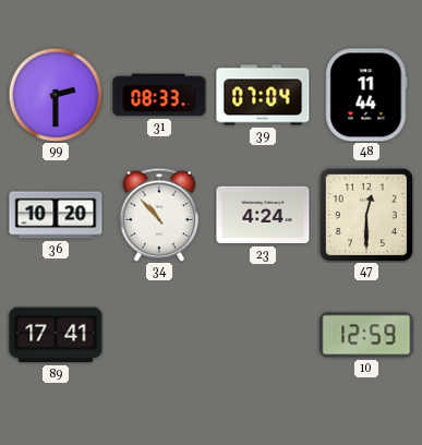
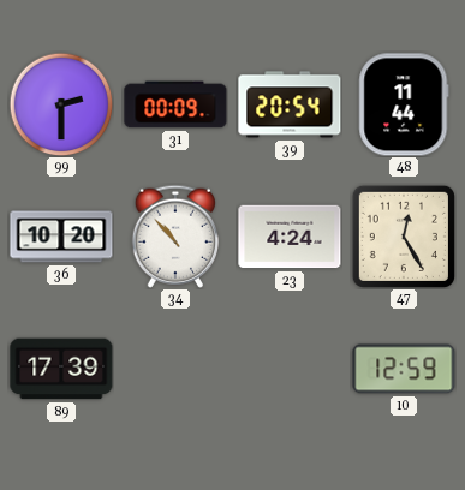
31: 08:33 -> 00:09 (175, 104)
39: 07:04 -> 20:54 (290, 104)
47: 12:30 -> 12:25 (404, 237)
89: 17:41 -> 17:39 (61, 369)
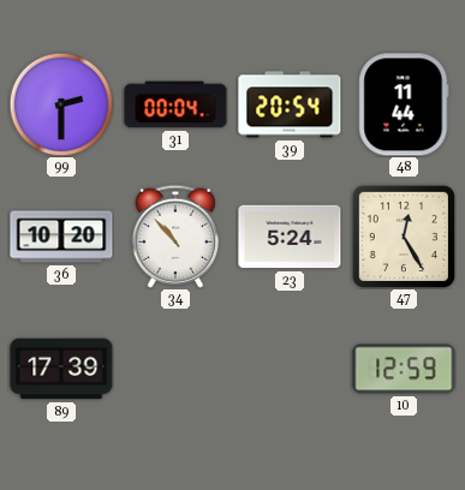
31: 00:09 -> 00:04 (175, 104)
23: 4:24 -> 5:24 (290, 237)
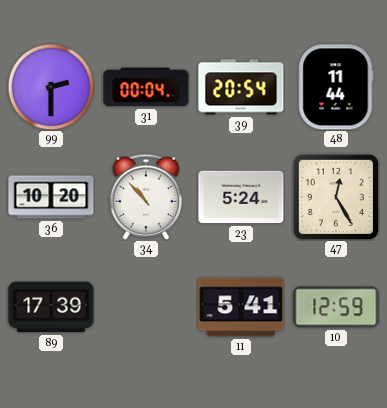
11: none -> 5:41 (241, 307)
